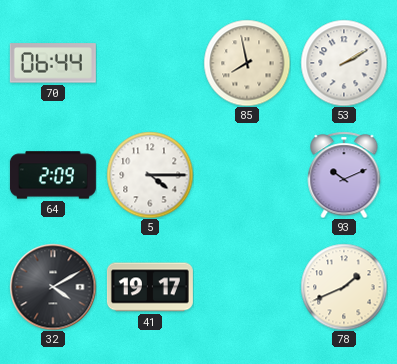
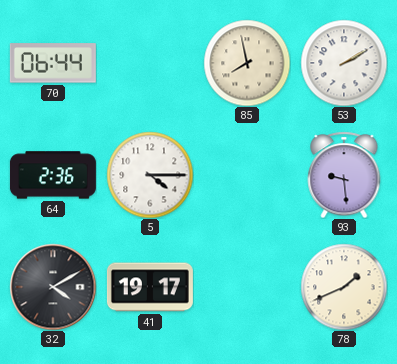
64: 2:09 -> 2:36 (53, 175)
93: 10:11 -> 9:29 (344, 175)
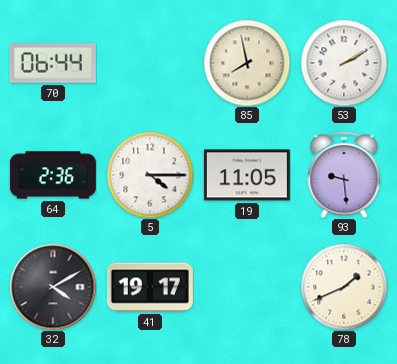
19: none -> 11:05 (247, 175)
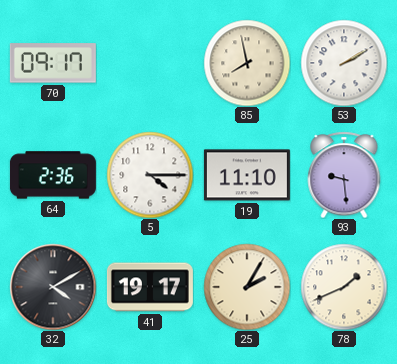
70: 06:44 -> 09:17 (53, 63)
19: 11:05 -> 11:10 (247, 175)
25: none -> 2:05 (247, 287)
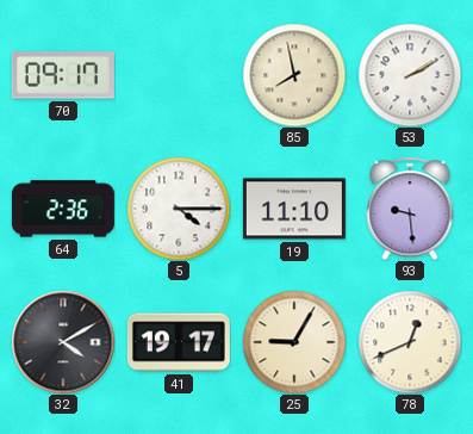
25: 2:05 -> 9:05 (294, 342)
78: 1:41 -> 12:41 (410, 342)
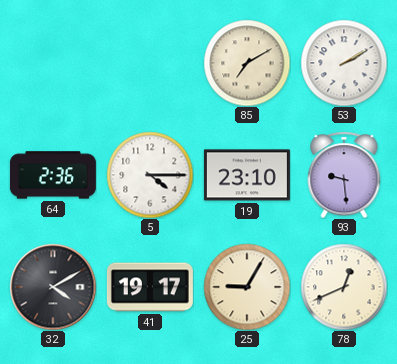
70: 09:17 -> none (63, 75)
85: 7:58 -> 7:10 (247, 63)
19: 11:10 -> 23:10 (247, 175)
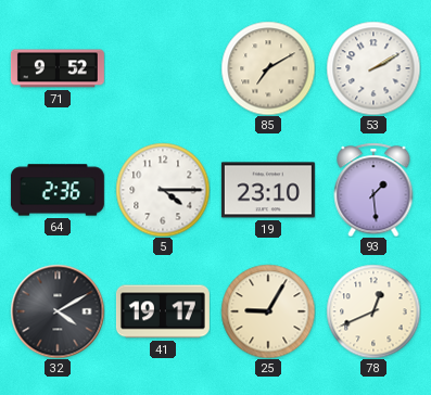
71: none -> 9:52 (58, 68)
93: 9:29 -> 1:29 (373, 190)
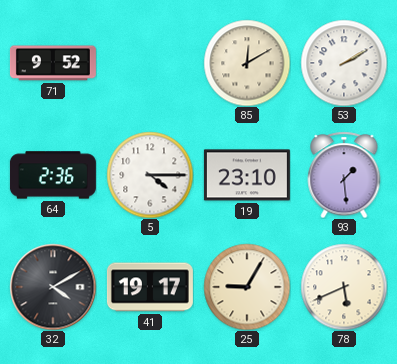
85: 7:10 -> 12:10 (247, 63)
78: 12:41 -> 5:41 (344, 287)
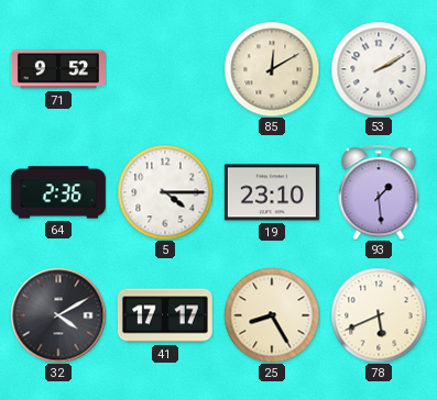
41: 19:17 -> 17:17 (165, 315)
25: 9:05 -> 8:25 (272, 315)
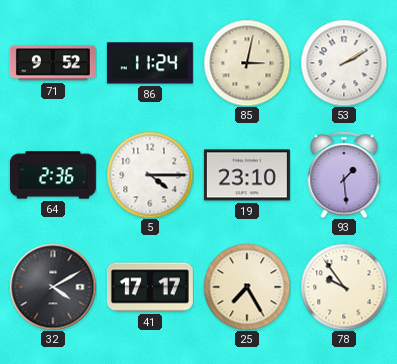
86: none -> 11:24 (150, 63)
85: 12:10 -> 3:02 (247, 63)
25: 8:25 -> 7:25 (247, 287)
78: 5:41 -> 9:54 (344, 287)
